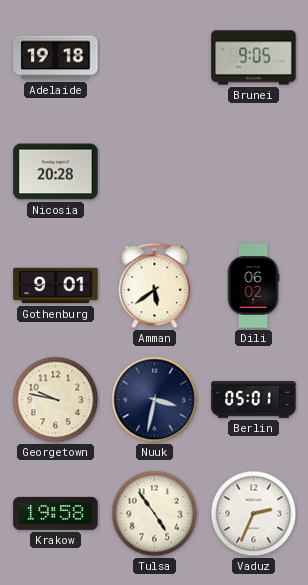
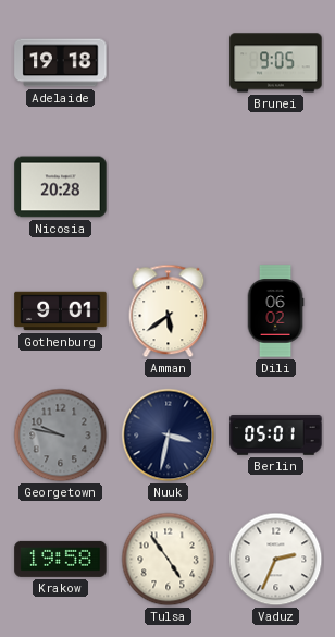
Georgetown dial: cream -> grey (61, 436)
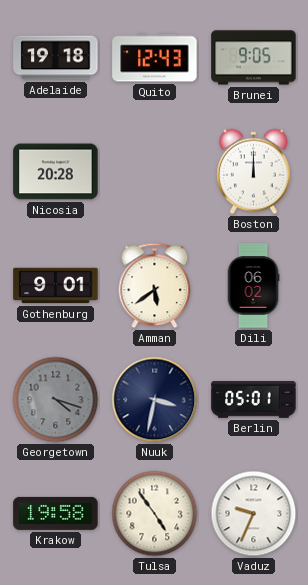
Quito: none -> 12:43 (155, 58)
Boston: none -> 12:00 (254, 172)
Georgetown: 9:47 -> 4:18 (56, 400)
Vaduz: 2:34 -> 9:34 (254, 514)
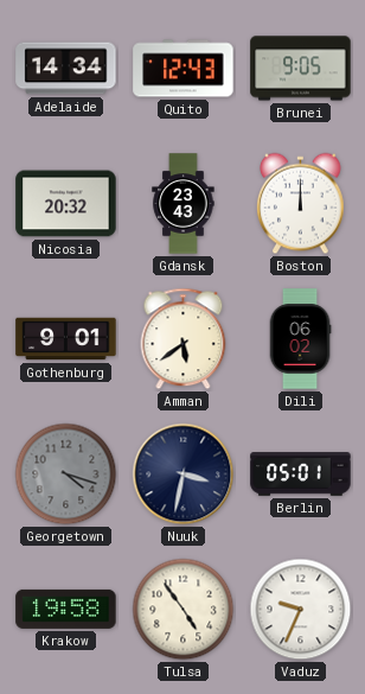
Adelaide: 19:18 -> 14:34 (66, 69)
Nicosia: 20:28 -> 20:32 (66, 204)
Gdansk: none -> 23:43 (184, 204)
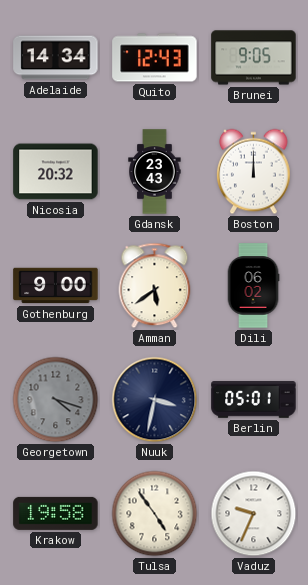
Gothenburg: 9:01 -> 9:00 (56, 286)
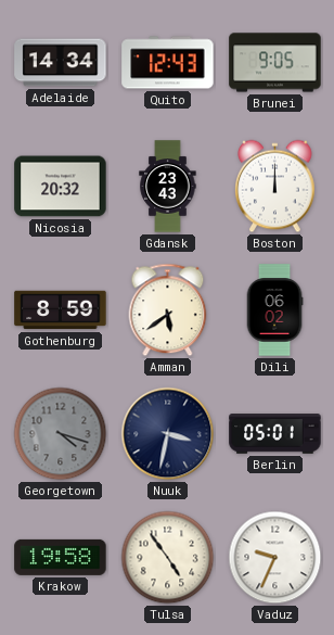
Gothenburg: 9:00 -> 8:59 (61, 310)
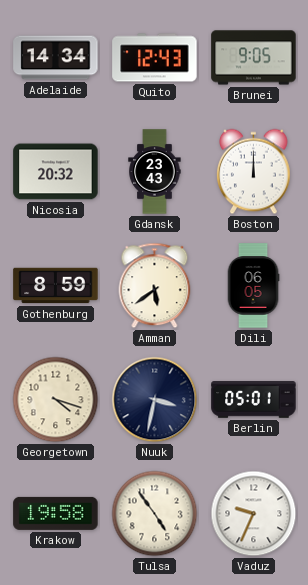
Dili: 06:02 -> 06:05 (253, 286)
Georgetown dial: grey -> cream (56, 400)
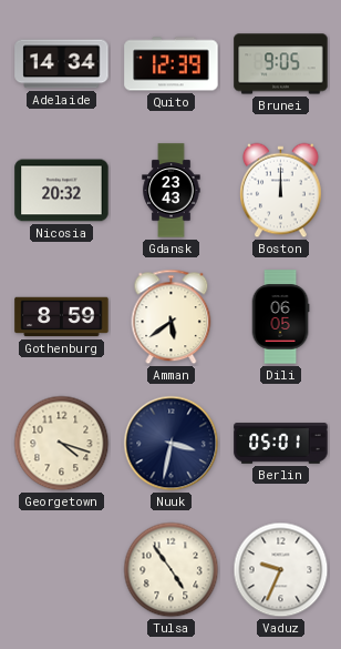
Quito: 12:43 -> 12:39 (172, 64)
Krakow: 19:58 -> none (56, 513)
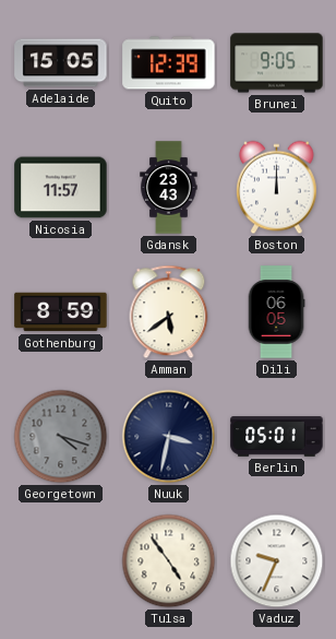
Adelaide: 14:34 -> 15:05 (61, 63)
Nicosia: 20:32 -> 11:57 (61, 188)
Georgetown dial: cream -> grey (61, 437)
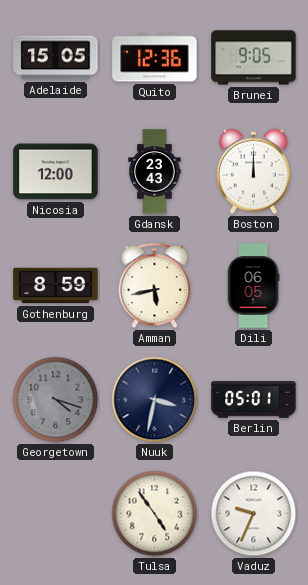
Quito: 12:39 -> 12:36 (155, 58)
Nicosia: 11:57 -> 12:00 (56, 172)
Amman: 5:39 -> 5:43 (155, 286)
